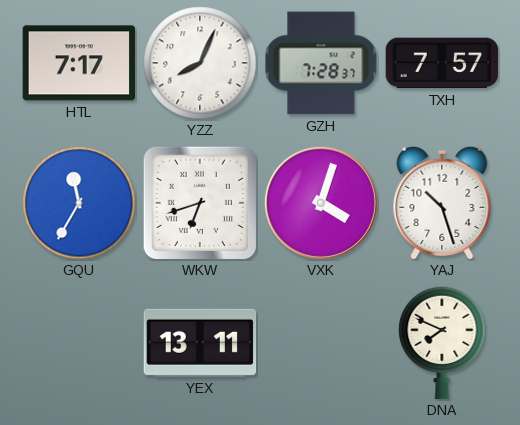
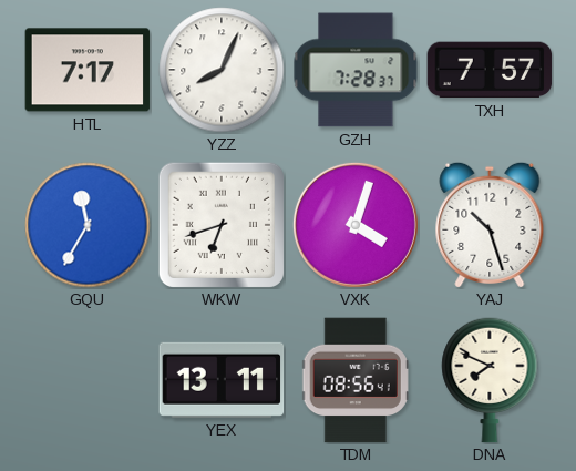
TDM: none -> 08:56 (356, 380)
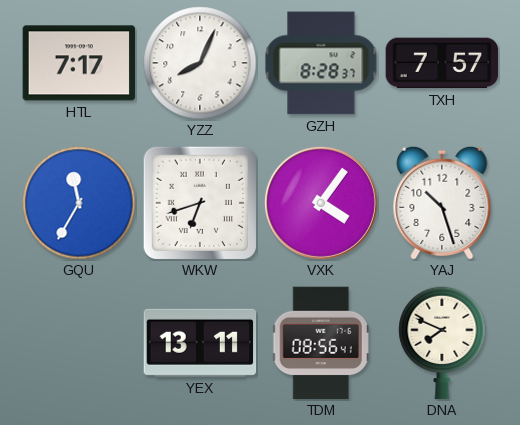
GZH: 7:28 -> 8:28 (321, 63)
VXK: 4:03 -> 4:06 (321, 203)
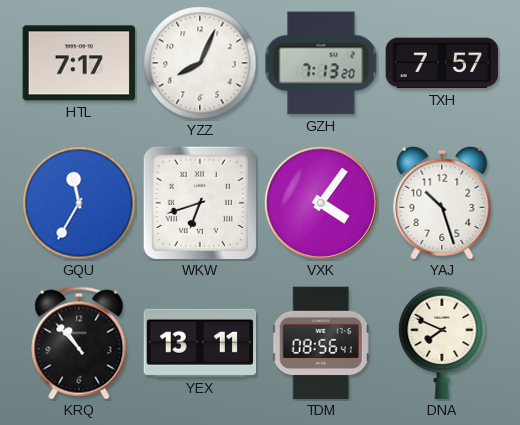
GZH: 8:28 -> 7:13 (321, 63)
KRQ: none -> 10:53 (79, 343)
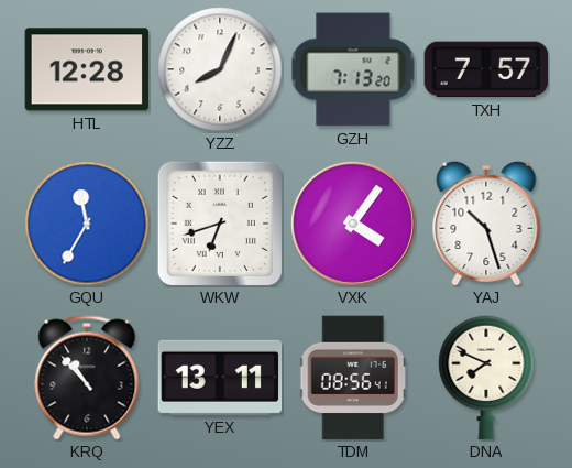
HTL: 7:17 -> 12:28 (87, 69)
